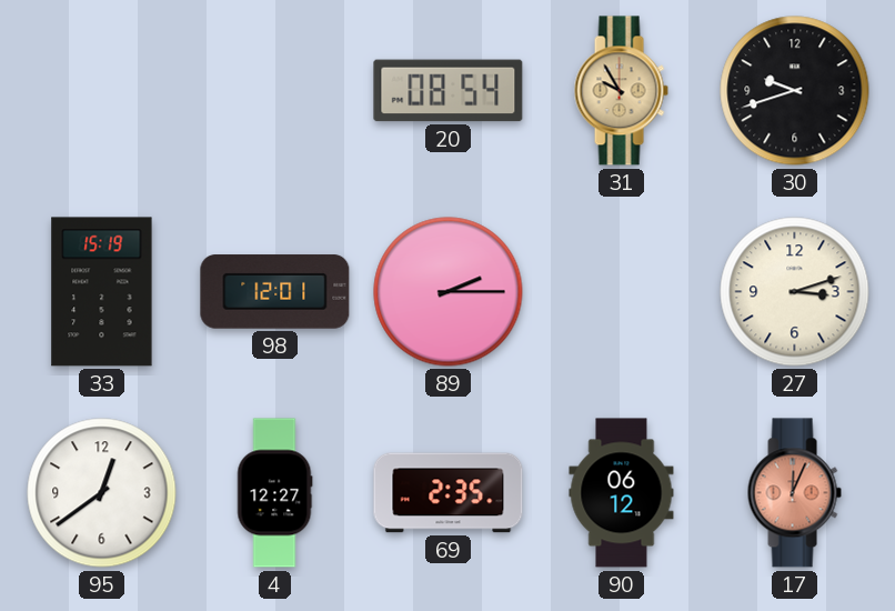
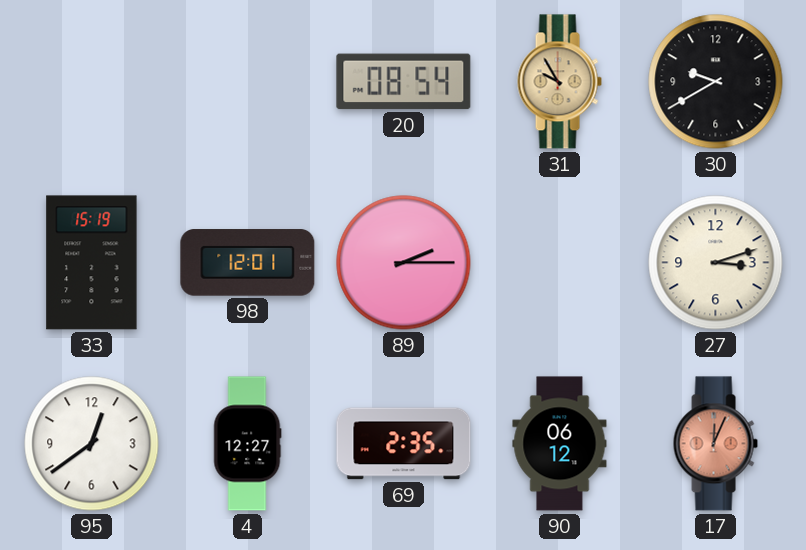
30: 9:42 -> 9:40 (716, 82)
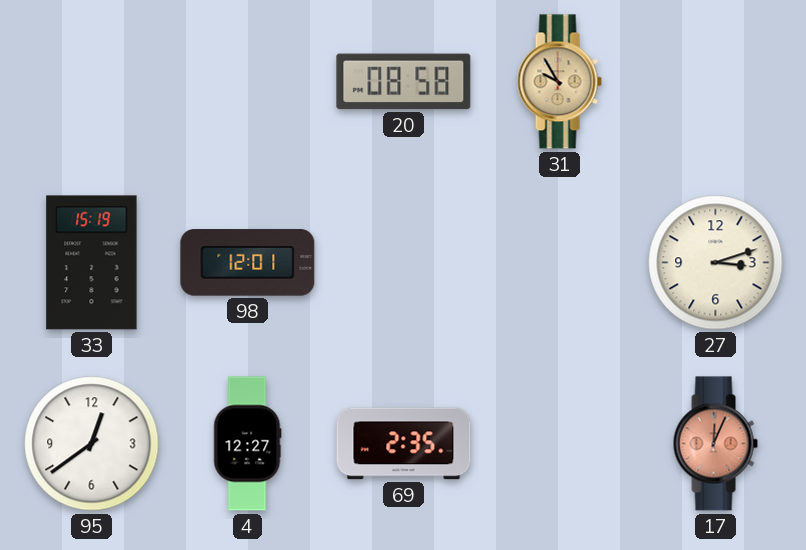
20: 08:54 -> 08:58 (404, 82)
30: 9:40 -> none (716, 82)
89: 2:15 -> none (404, 263)
90: 06:12 -> none (560, 444)
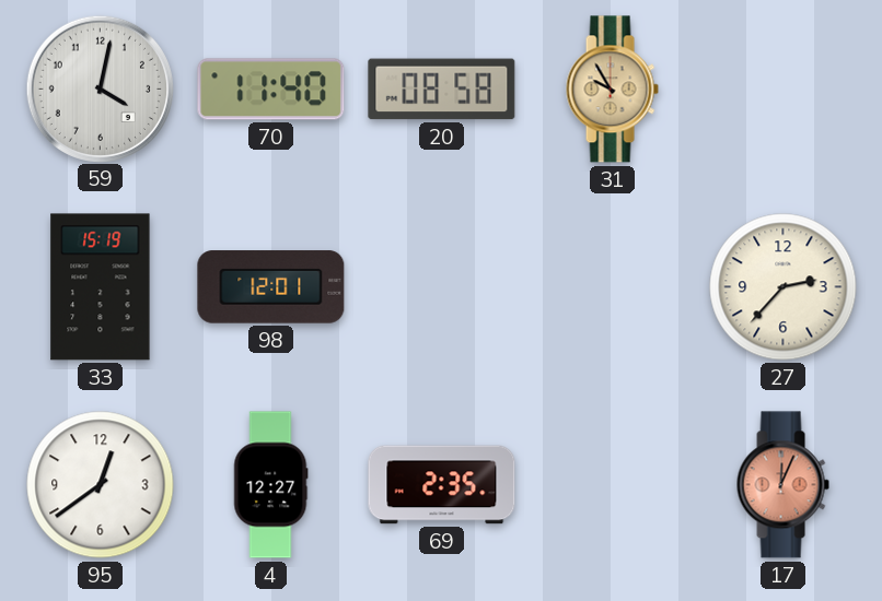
59: none -> 4:02 (100, 89)
70: none -> 11:40 (271, 90)
27: 3:12 -> 2:37 (784, 287)
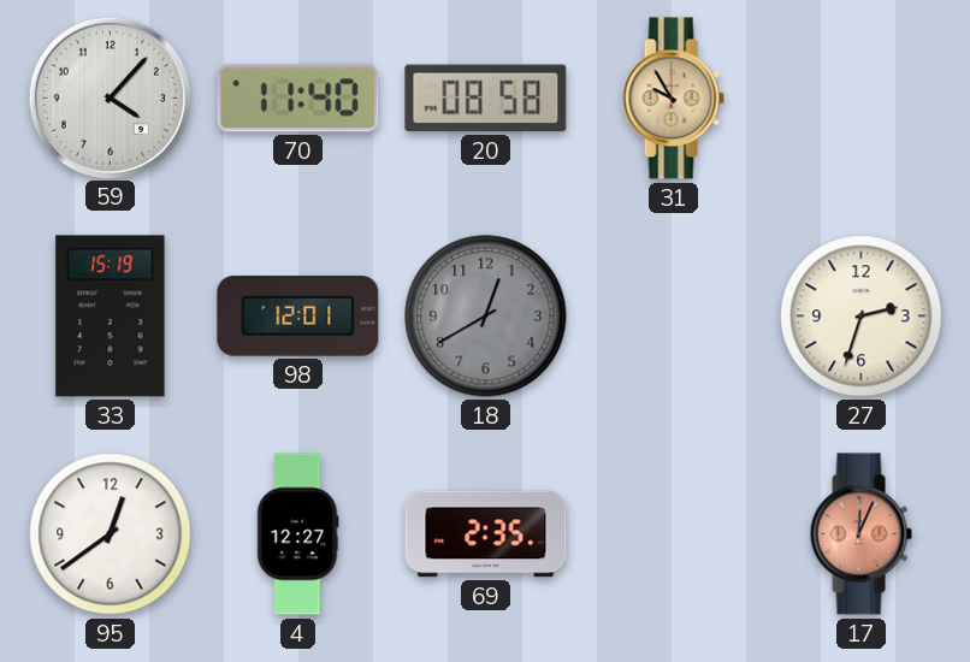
59: 4:02 -> 4:07 (110, 97)
18: none -> 12:40 (486, 317)
27: 2:37 -> 2:33 (862, 317)
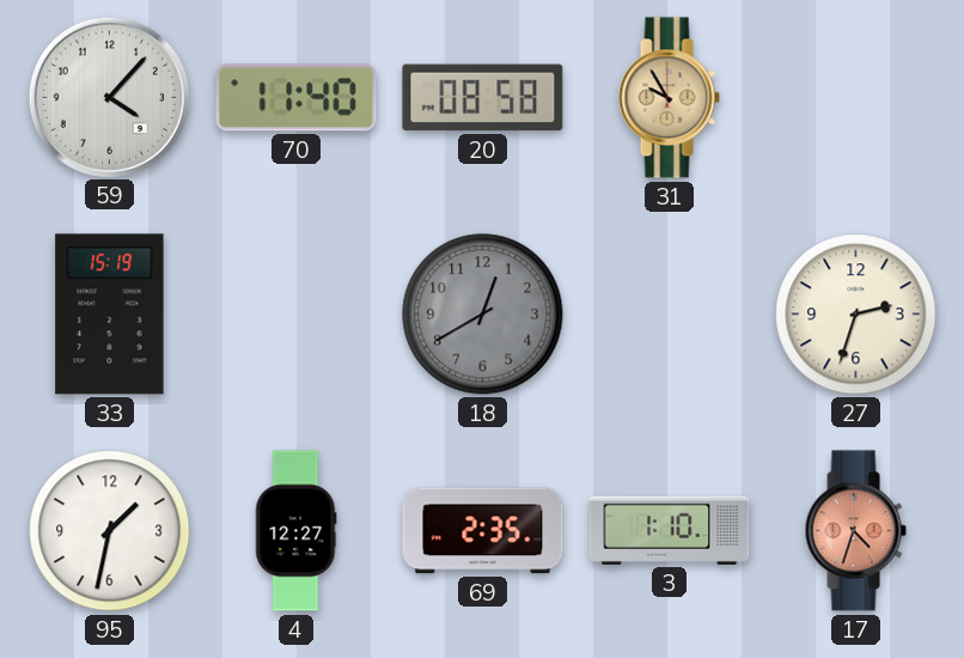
98: 12:01 -> none (298, 317)
95: 12:39 -> 1:32 (110, 531)
3: none -> 1:10 (670, 530)
17: 12:04 -> 4:33 (855, 531)
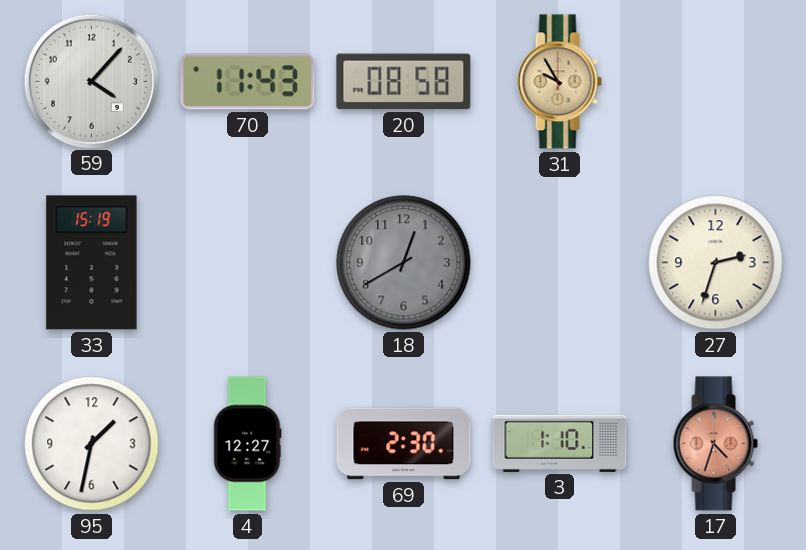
70: 11:40 -> 11:43 (248, 82)
69: 2:35 -> 2:30 (404, 444)
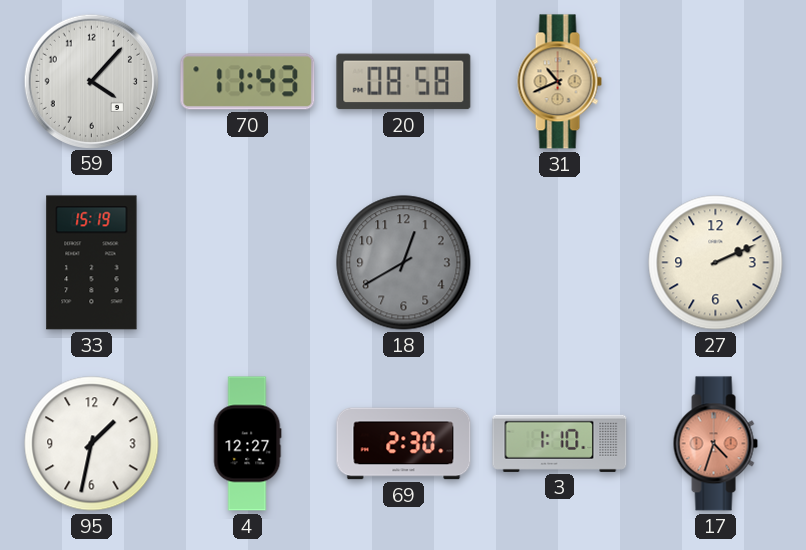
31: 9:55 -> 10:41 (559, 82)
27: 2:33 -> 2:11 (716, 263)
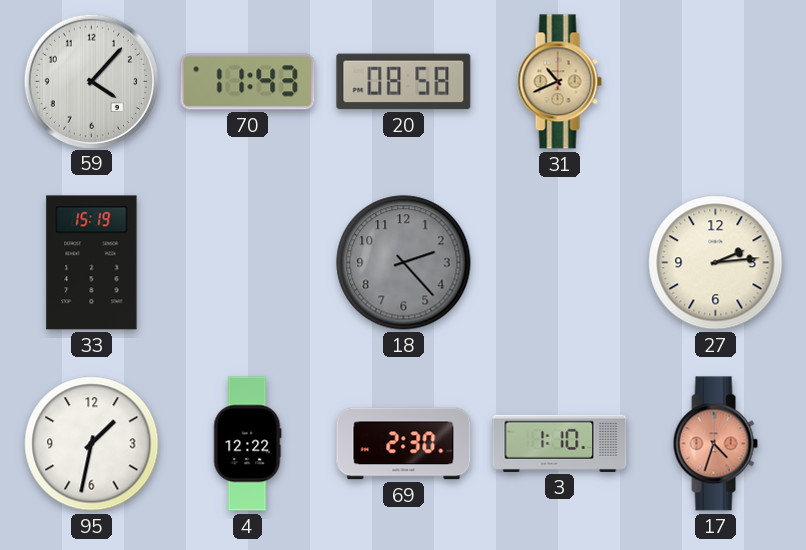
18: 12:40 -> 2:23 (404, 263)
27: 2:11 -> 2:14 (716, 263)
4: 12:27 -> 12:22 (247, 444)
